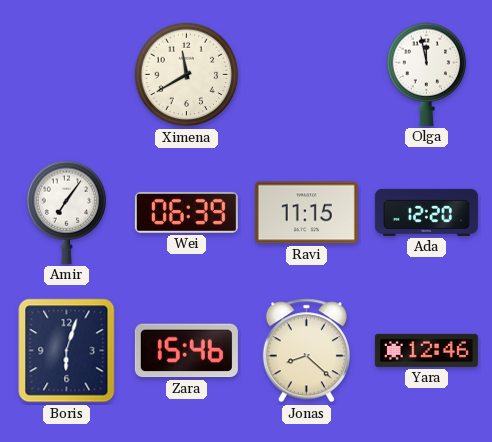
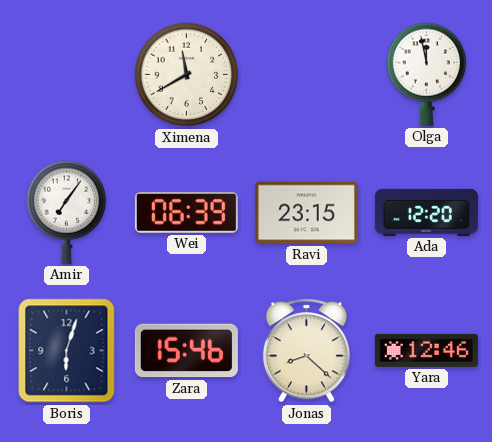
Ravi: 11:15 -> 23:15 (306, 213)
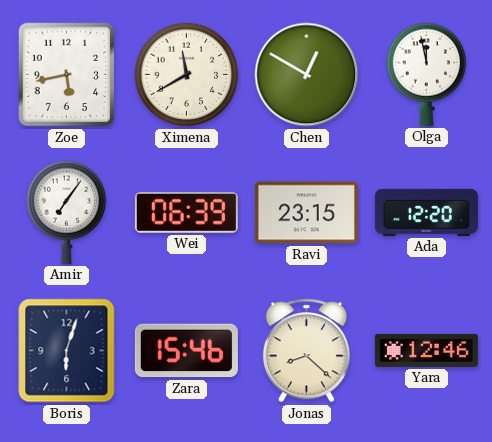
Zoe: none -> 5:43 (67, 75)
Chen: none -> 12:50 (307, 75)
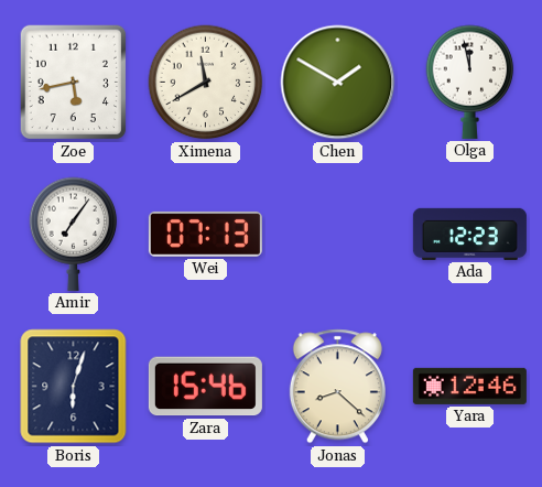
Chen: 12:50 -> 1:50 (338, 83)
Wei: 06:39 -> 07:13 (205, 234)
Ravi: 23:15 -> none (306, 213)
Ada: 12:20 -> 12:23 (469, 234)
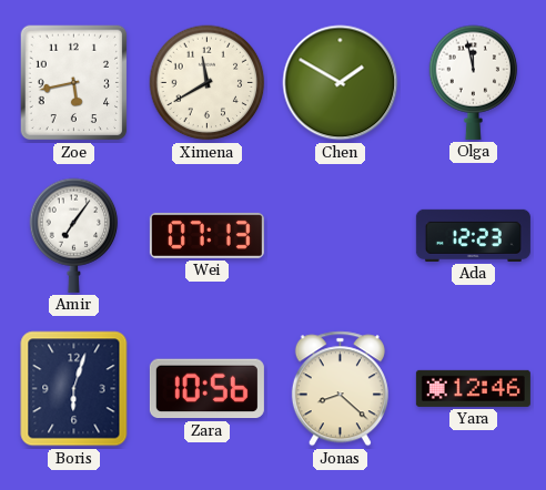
Zara: 15:46 -> 10:56 (206, 389)
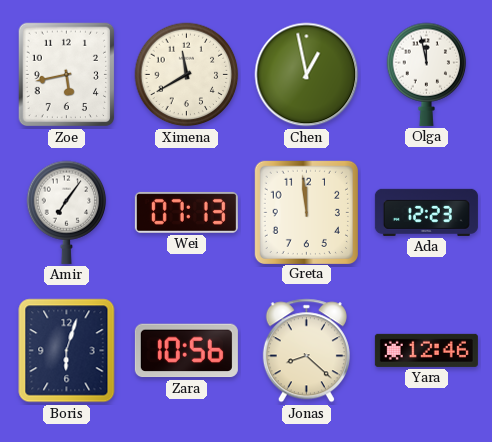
Chen: 1:50 -> 12:58 (307, 75)
Greta: none -> 11:59 (306, 212)
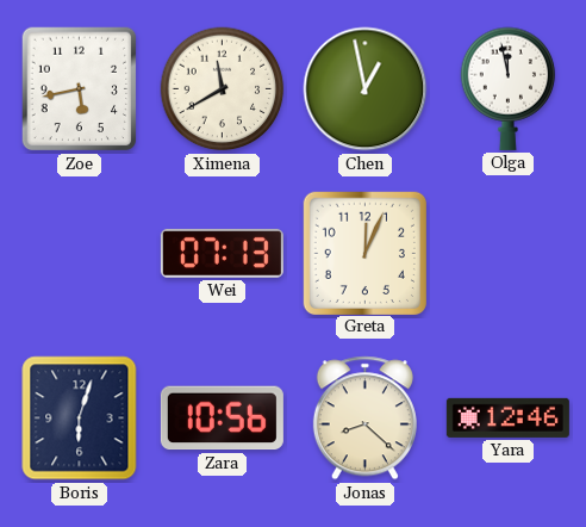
Amir: 7:06 -> none (67, 212)
Greta: 11:59 -> 12:04 (364, 253)
Ada: 12:23 -> none (426, 212)
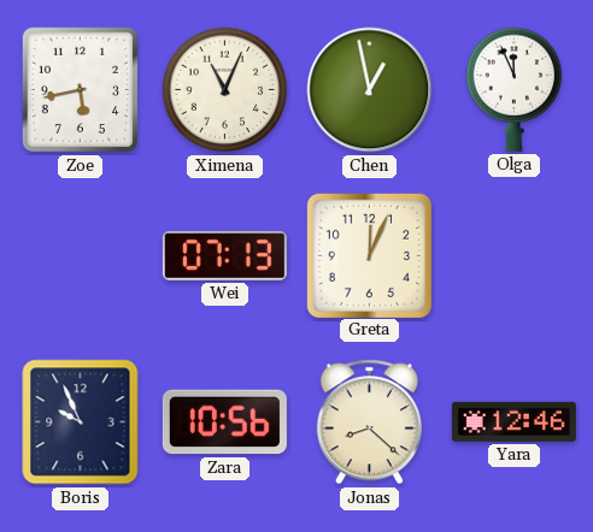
Ximena: 11:40 -> 11:04 (225, 90)
Olga: 11:58 -> 11:56 (515, 89)
Boris: 6:03 -> 9:56 (81, 422)
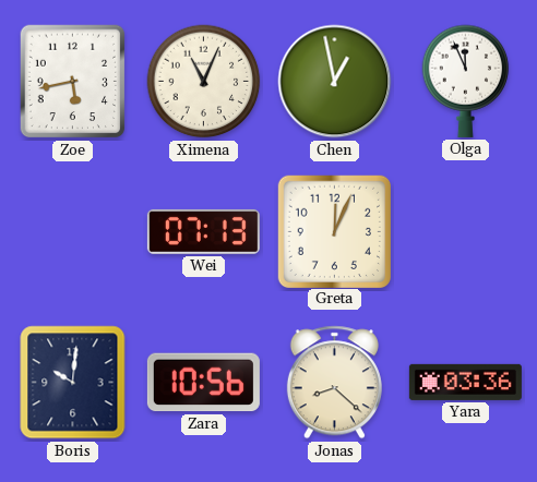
Boris: 9:56 -> 10:01 (73, 383)
Yara: 12:46 -> 03:36 (465, 382)
